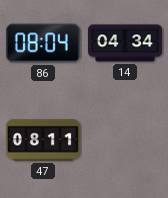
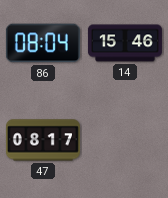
14: 04:34 -> 15:46 (125, 43)
47: 08:11 -> 08:17 (43, 140)
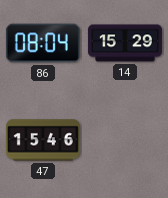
14: 15:46 -> 15:29 (125, 43)
47: 08:17 -> 15:46 (43, 140)
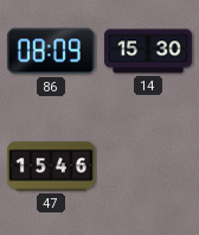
86: 08:04 -> 08:09 (51, 51)
14: 15:29 -> 15:30 (148, 51)
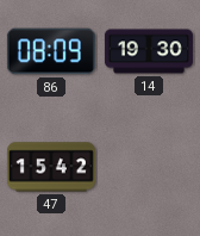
14: 15:30 -> 19:30 (149, 51)
47: 15:46 -> 15:42 (51, 167)
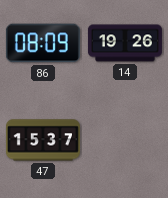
14: 19:30 -> 19:26 (125, 43)
47: 15:42 -> 15:37 (43, 140)
